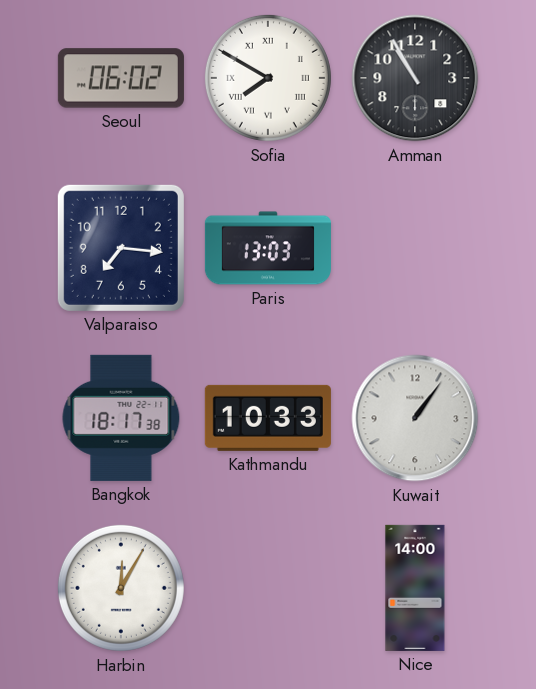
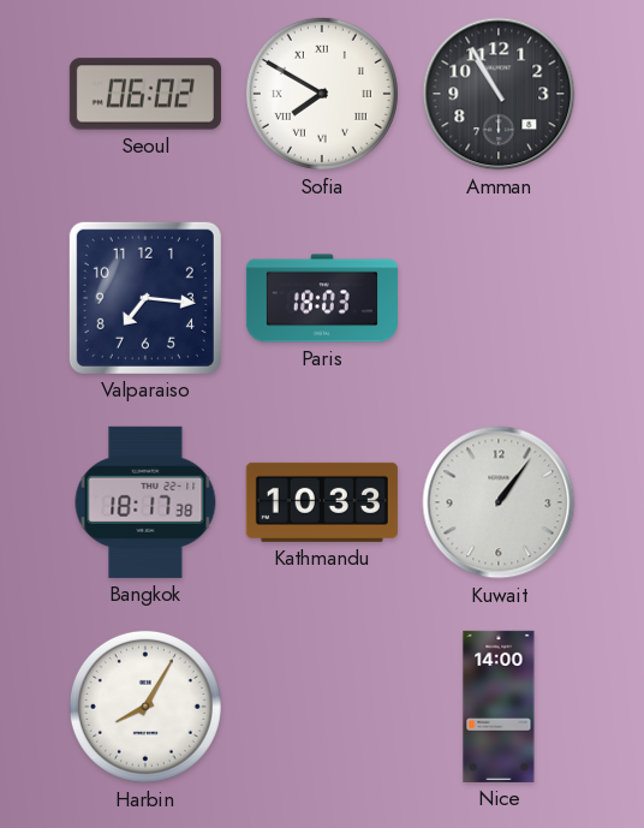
Paris: 13:03 -> 18:03 (322, 298)
Harbin: 12:05 -> 8:05 (145, 707)
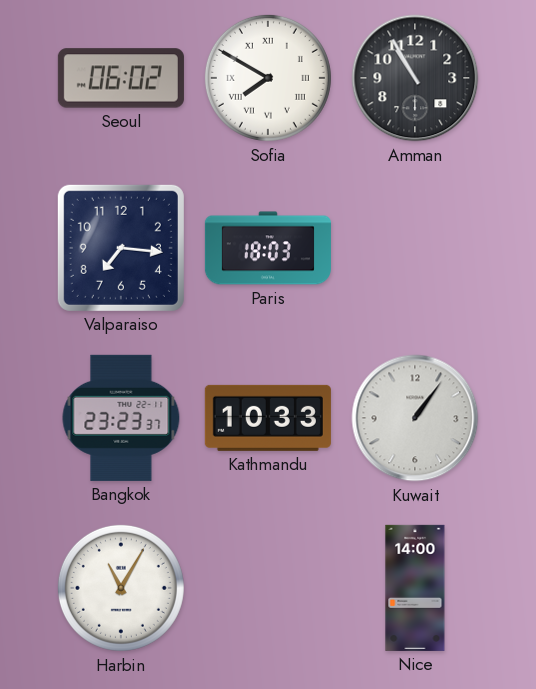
Bangkok: 18:17 -> 23:23 (121, 418)
Harbin: 8:05 -> 11:05 (121, 588)
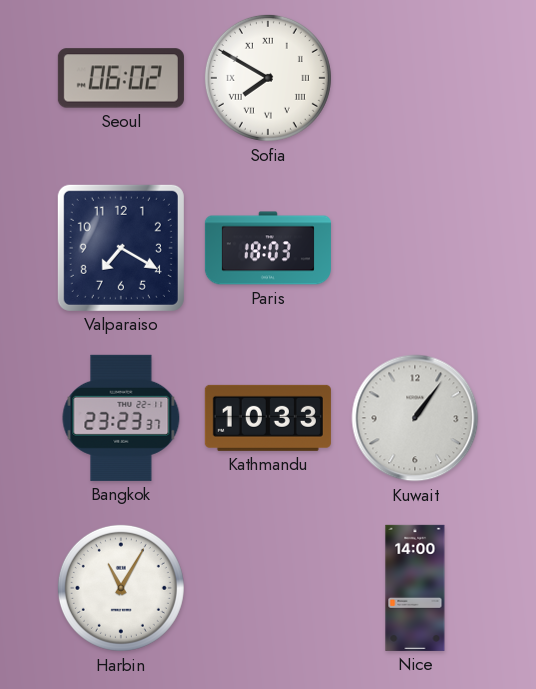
Amman: 10:55 -> none (415, 78)
Valparaiso: 7:16 -> 7:20 (121, 248)
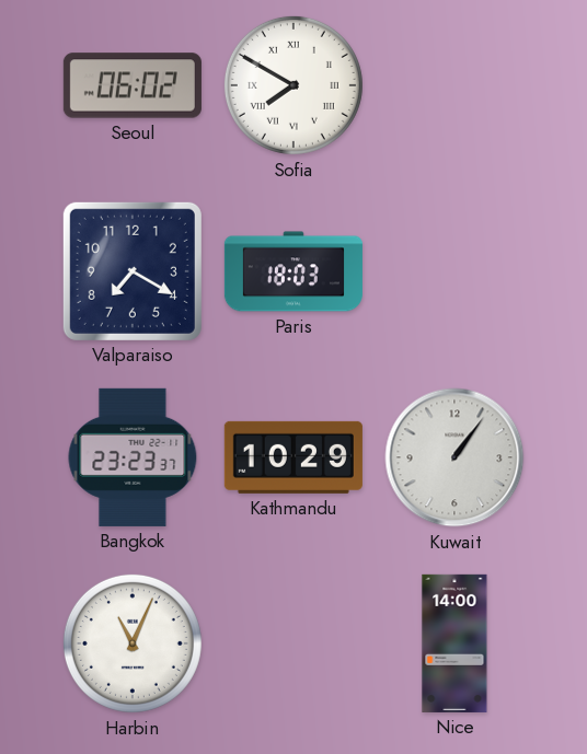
Kathmandu: 10:33 -> 10:29 (293, 457)
Harbin: 11:05 -> 11:04 (133, 643)
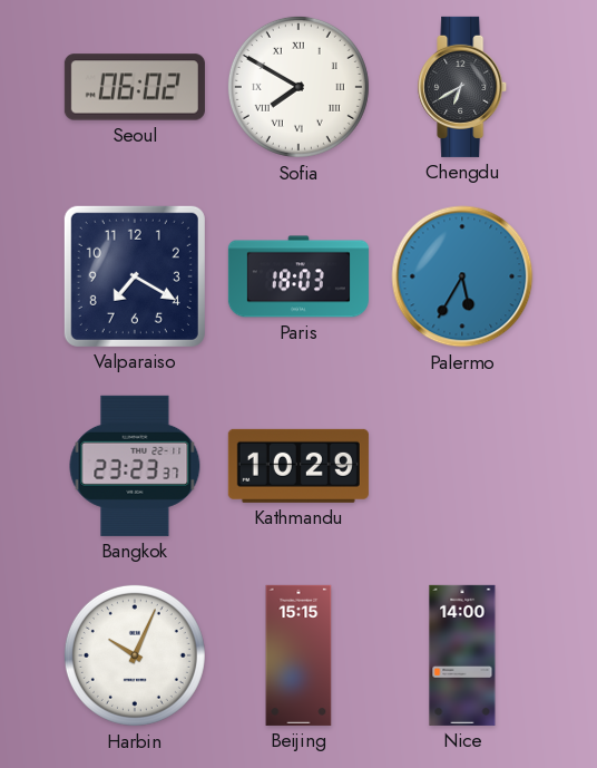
Chengdu: none -> 6:40 (463, 87)
Palermo: none -> 5:35 (462, 276)
Kuwait: 1:06 -> none (454, 457)
Harbin: 11:04 -> 10:04 (135, 655)
Beijing: none -> 15:15 (298, 655)
